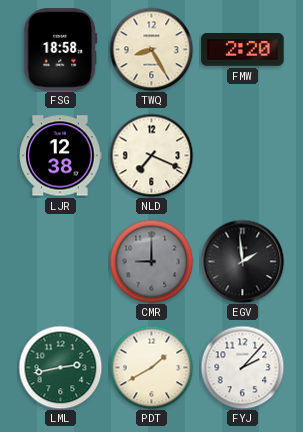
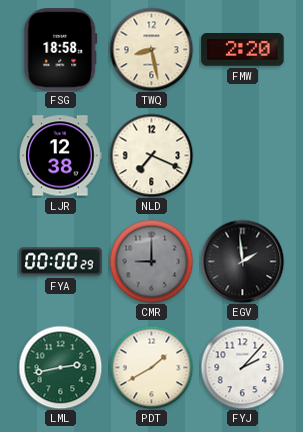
TWQ: 8:25 -> 8:28 (151, 49)
FYA: none -> 00:00 (61, 262)
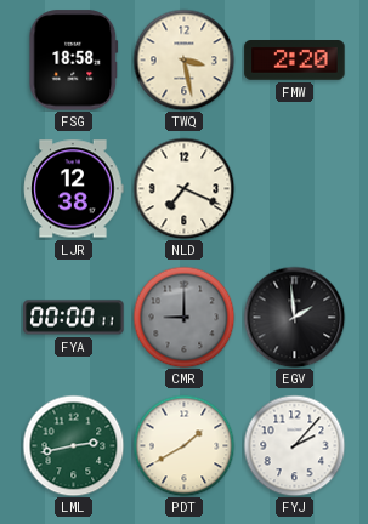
TWQ: 8:28 -> 3:28 (183, 59)
FYA: 00:00:29 -> 00:00:11 (74, 318)
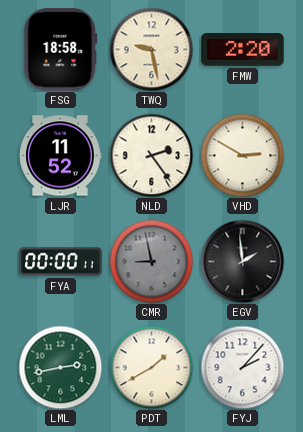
TWQ: 3:28 -> 9:28 (151, 49)
LJR: 12:38 -> 11:52 (61, 156)
NLD: 7:19 -> 2:24 (151, 155)
VHD: none -> 2:50 (242, 155)
CMR: 9:00 -> 8:58 (151, 261)
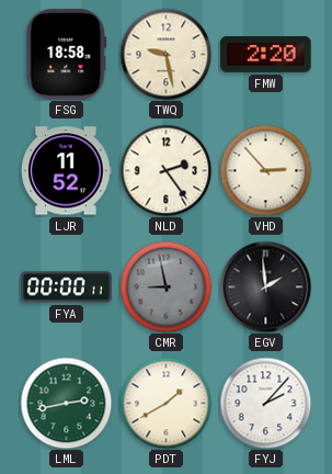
VHD: 2:50 -> 2:53 (265, 170)
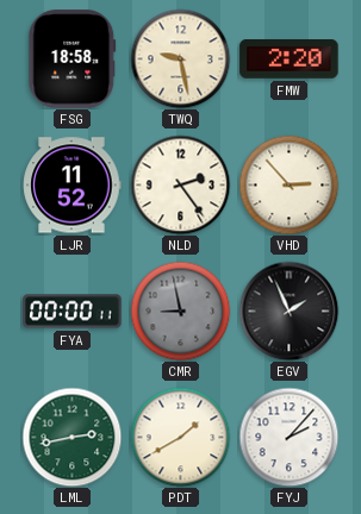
EGV: 1:59 -> 1:56 (288, 311)
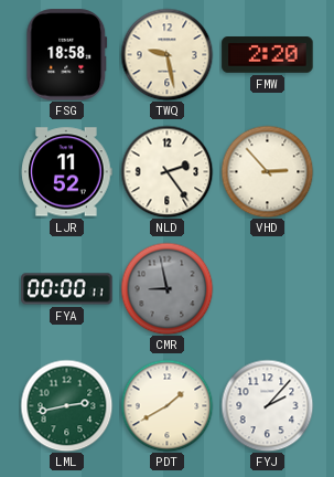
EGV: 1:56 -> none (288, 311)
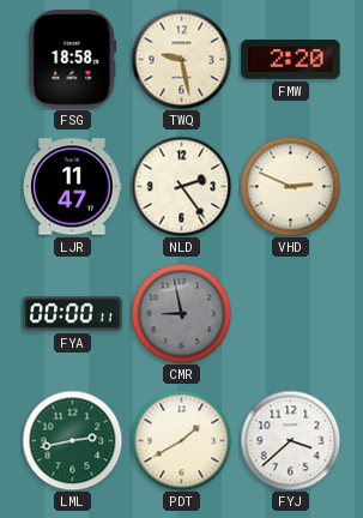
LJR: 11:52 -> 11:47 (73, 187)
VHD: 2:53 -> 2:49 (290, 186)
FYJ: 2:07 -> 3:38 (290, 440)
